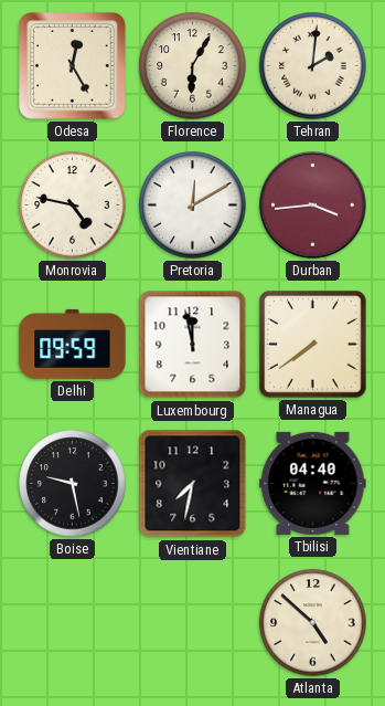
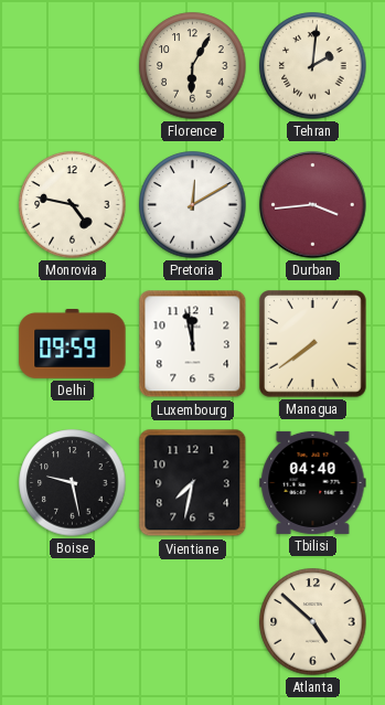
Odesa: 12:25 -> none (73, 66)
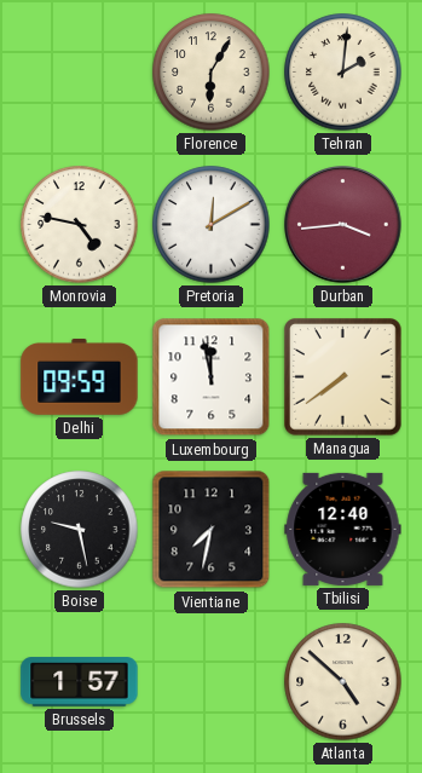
Tbilisi: 04:40 -> 12:40 (343, 529)
Brussels: none -> 1:57 (80, 682)
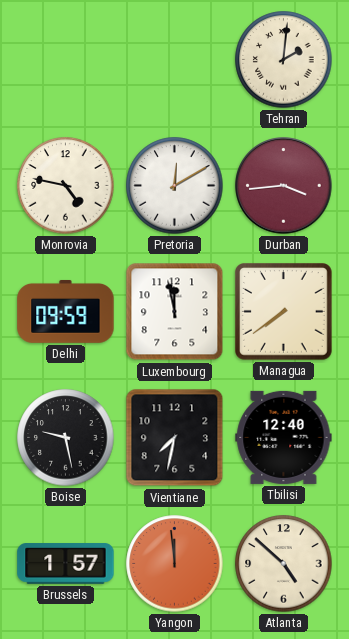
Florence: 6:05 -> none (212, 73)
Yangon: none -> 11:59 (175, 564)
